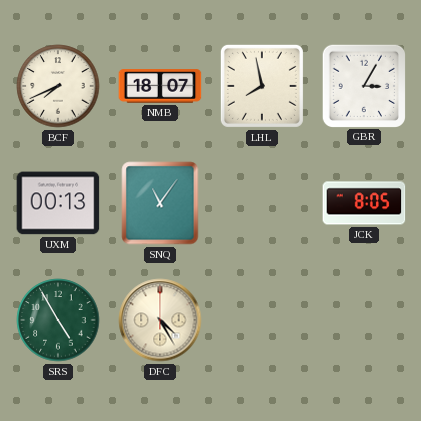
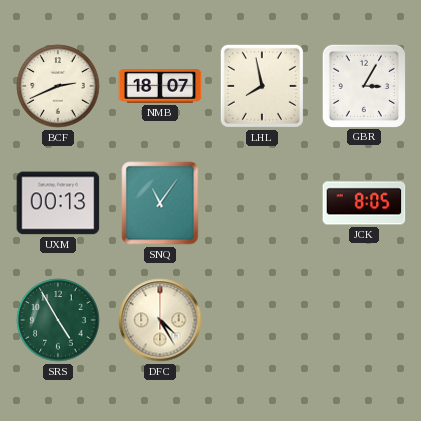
BCF: 7:41 -> 2:41 (58, 86)
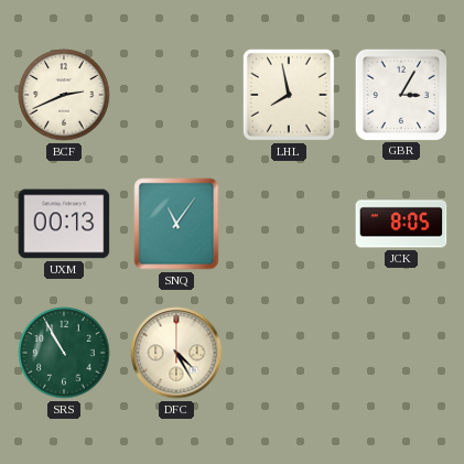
NMB: 18:07 -> none (160, 86)
SRS: 4:55 -> 10:55 (64, 353)
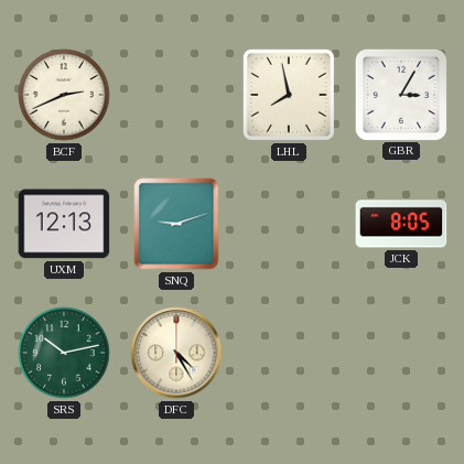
UXM: 00:13 -> 12:13 (64, 224)
SNQ: 11:06 -> 9:12 (176, 224)
SRS: 10:55 -> 10:13 (64, 353)
